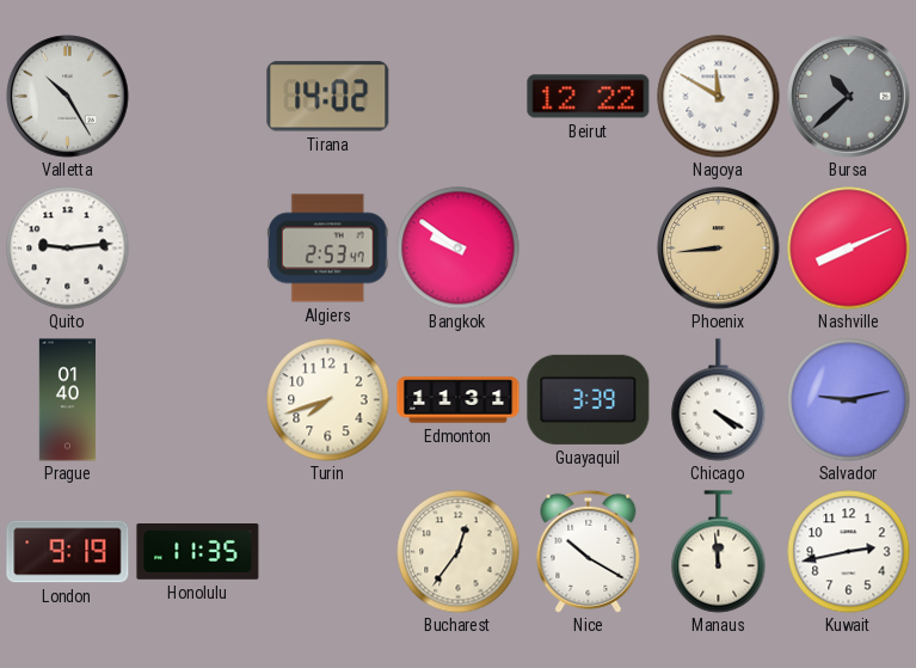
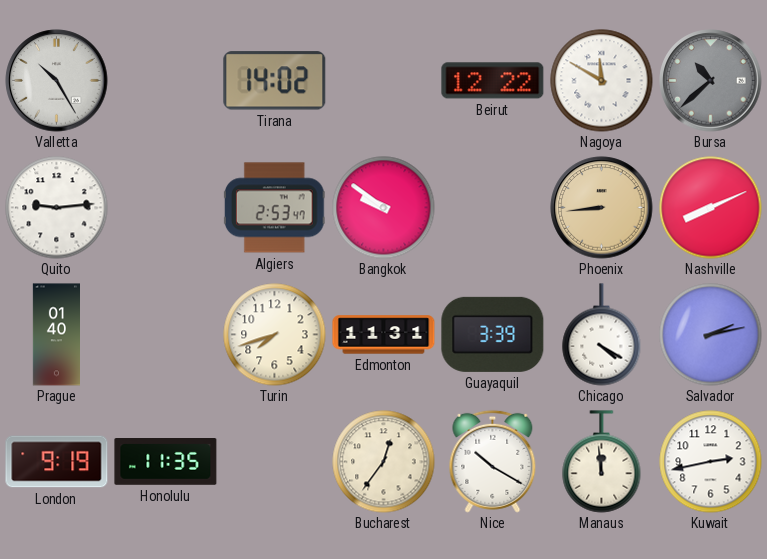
Salvador: 9:13 -> 2:13 (711, 335)
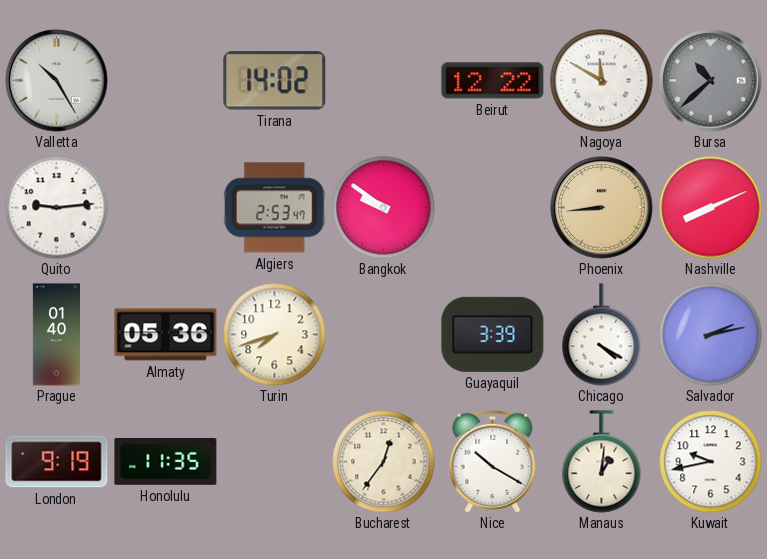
Almaty: none -> 05:36 (166, 335)
Edmonton: 11:31 -> none (384, 335)
Manaus: 11:59 -> 1:01 (602, 462)
Kuwait: 2:43 -> 9:43 (711, 462)
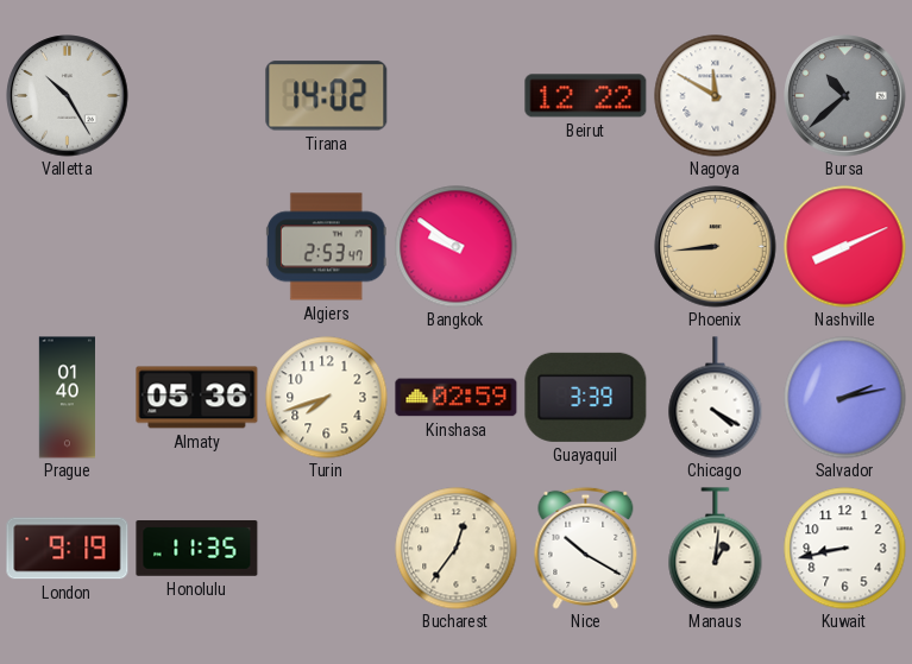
Quito: 9:14 -> none (57, 208)
Kinshasa: none -> 02:59 (457, 398)
Kuwait: 9:43 -> 8:43 (845, 549)
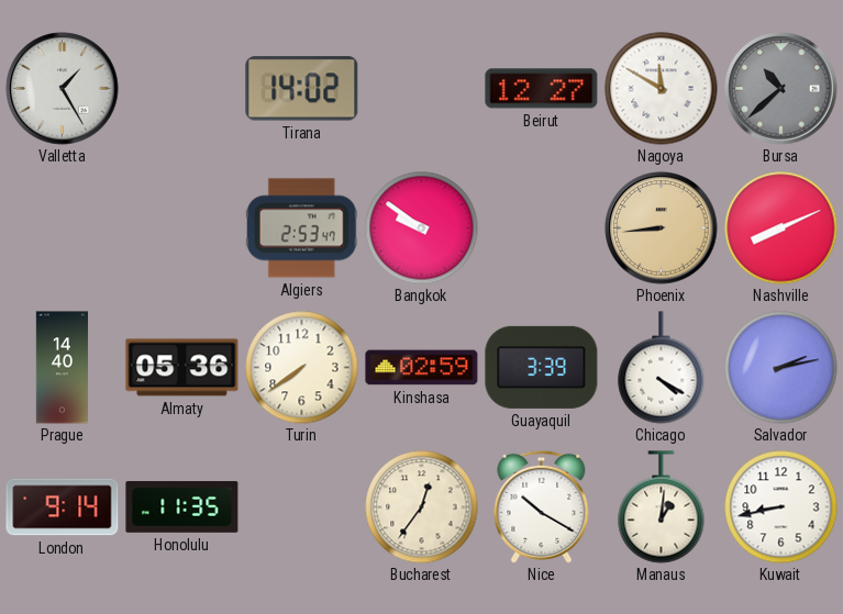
Valletta: 10:25 -> 1:25 (63, 89)
Beirut: 12:22 -> 12:27 (542, 89)
Prague: 01:40 -> 14:40 (62, 368)
Turin: 7:42 -> 7:39 (302, 368)
London: 9:19 -> 9:14 (63, 507)
